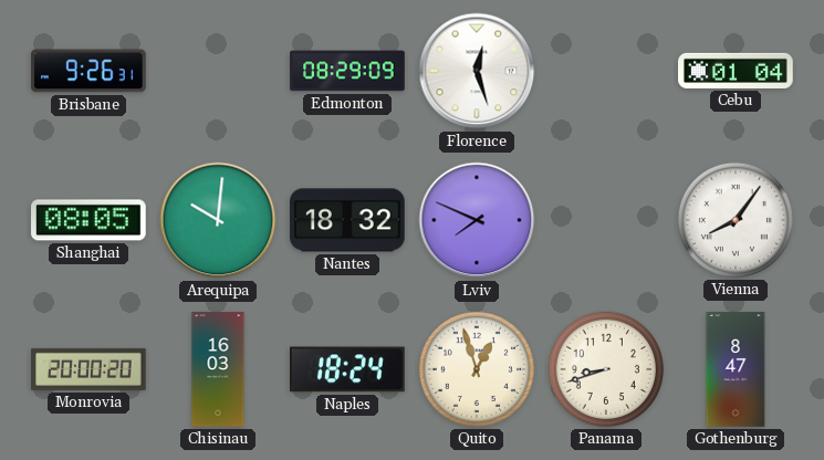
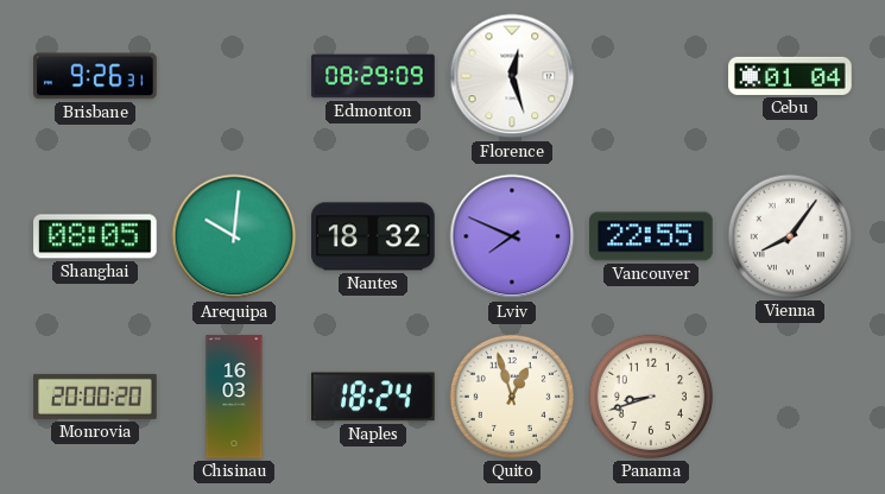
Vancouver: none -> 22:55 (651, 236)
Gothenburg: 8:47 -> none (736, 369)
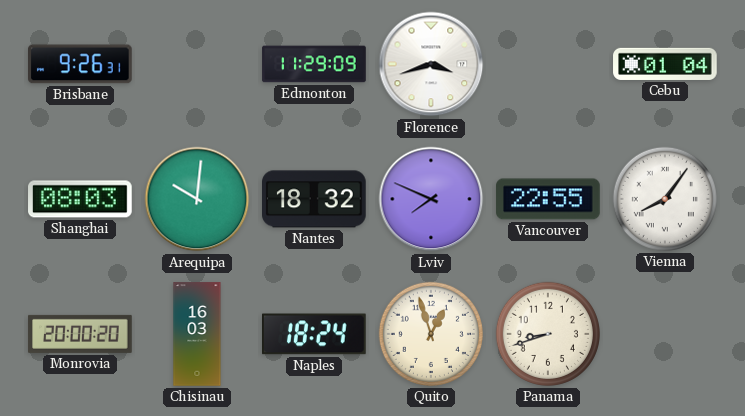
Edmonton: 08:29 -> 11:29 (314, 64)
Florence: 12:27 -> 3:42 (431, 64)
Shanghai: 08:05 -> 08:03 (80, 199)
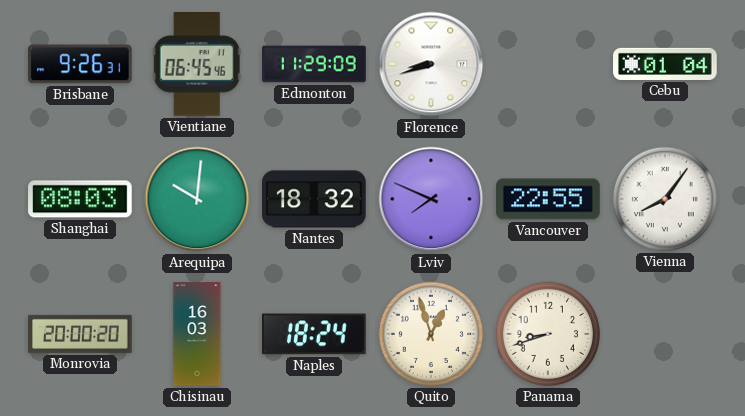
Vientiane: none -> 06:45 (197, 65)
Florence: 3:42 -> 8:42 (431, 64)
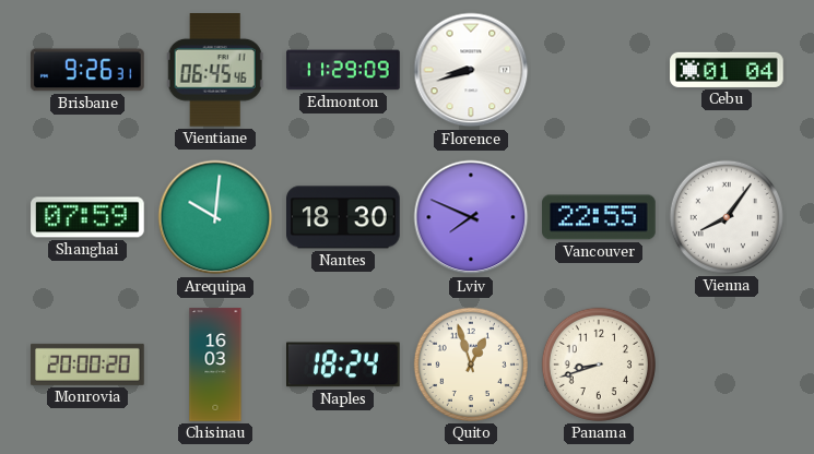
Shanghai: 08:03 -> 07:59 (87, 217)
Nantes: 18:32 -> 18:30 (343, 217)
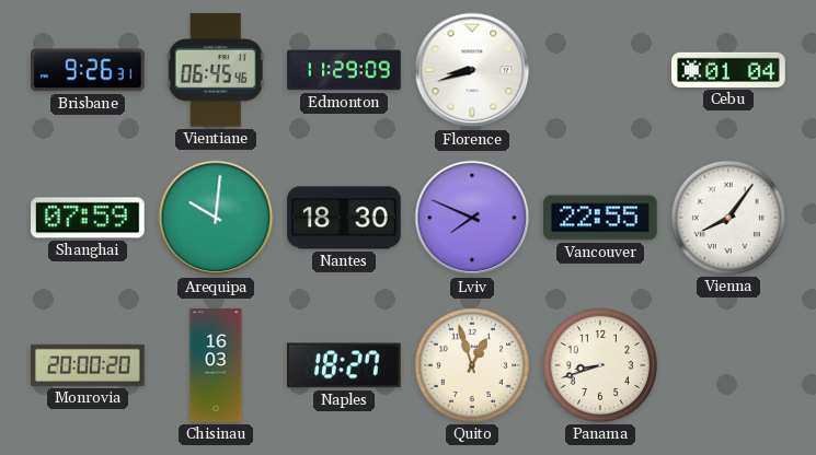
Naples: 18:24 -> 18:27 (345, 365)
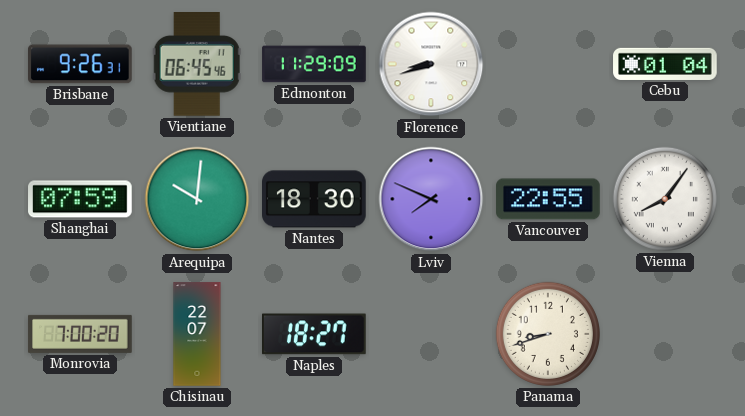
Monrovia: 20:00 -> 7:00 (80, 334)
Chisinau: 16:03 -> 22:07 (197, 334)
Quito: 12:57 -> none (472, 365)
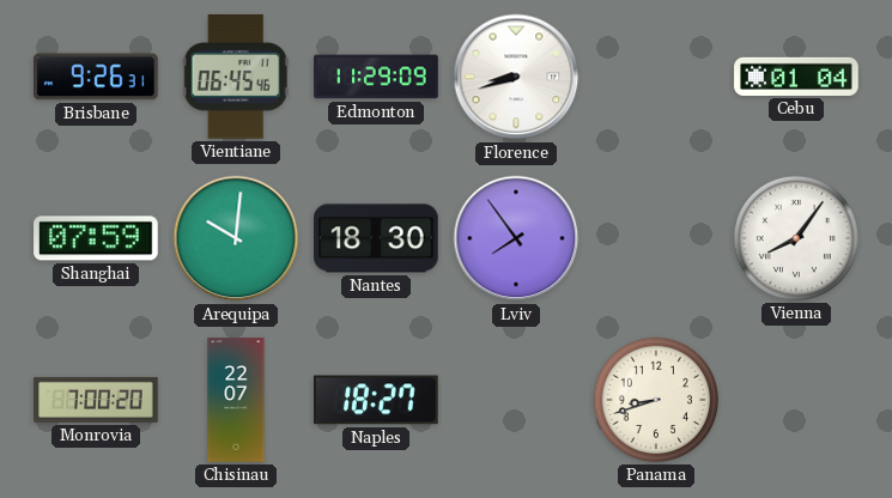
Lviv: 7:49 -> 7:54 (516, 238)
Vancouver: 22:55 -> none (548, 199)
